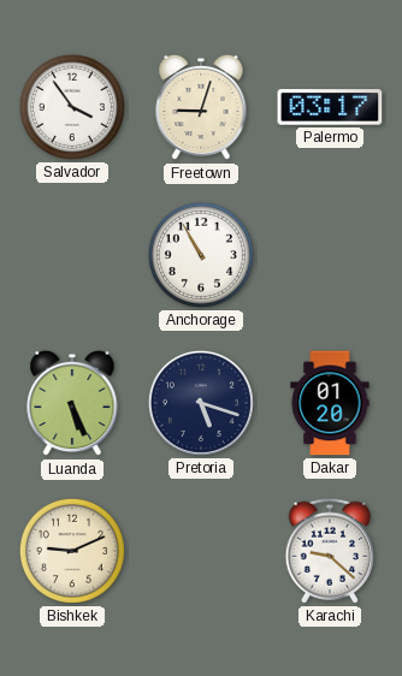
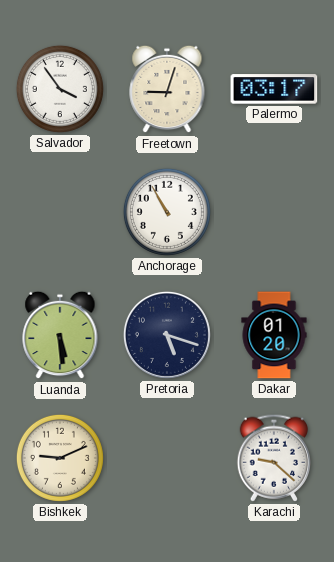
Luanda: 5:26 -> 5:29 (60, 335)
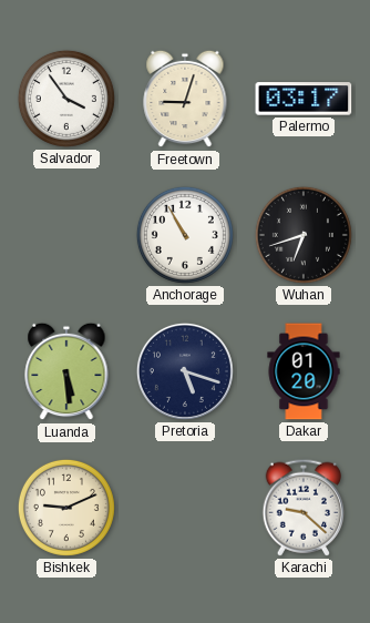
Wuhan: none -> 6:42 (304, 235)
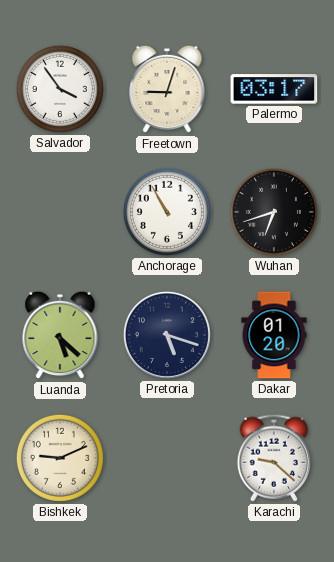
Luanda: 5:29 -> 5:22 (60, 335)
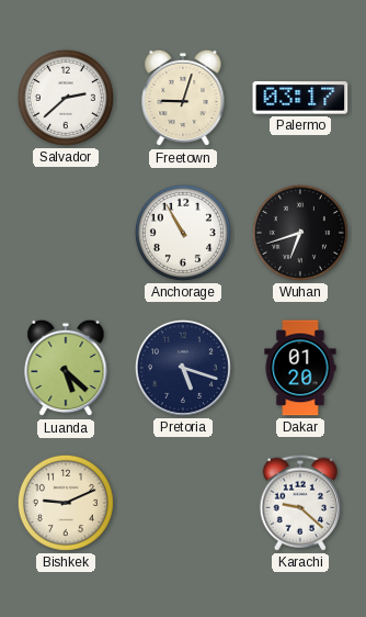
Salvador: 3:54 -> 2:38 (66, 98)
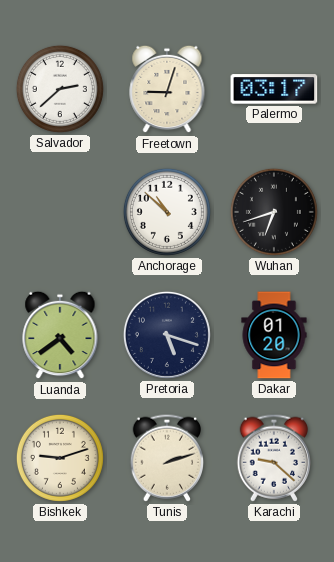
Anchorage: 10:55 -> 10:52 (167, 212)
Luanda: 5:22 -> 4:39 (60, 335)
Bishkek: 9:11 -> 9:12 (60, 458)
Tunis: none -> 2:12 (166, 458)
